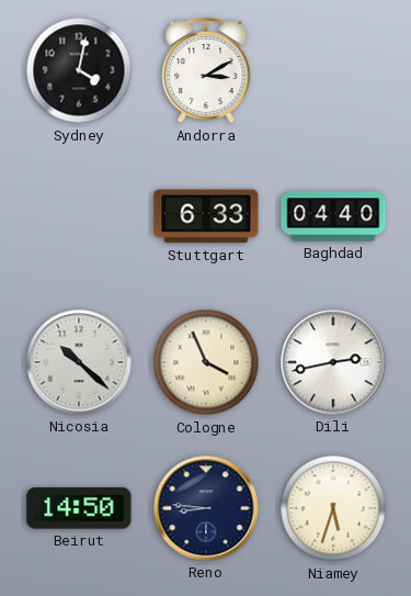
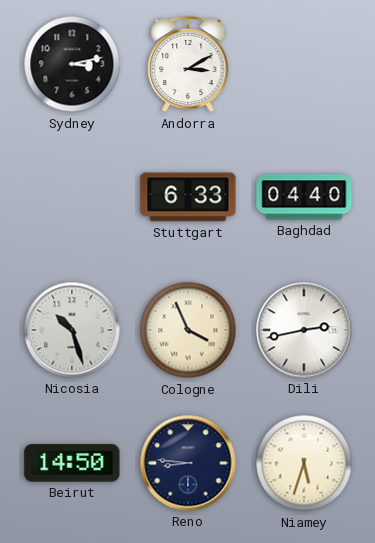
Sydney: 4:02 -> 3:13 (72, 64)
Nicosia: 10:22 -> 10:27 (72, 330)
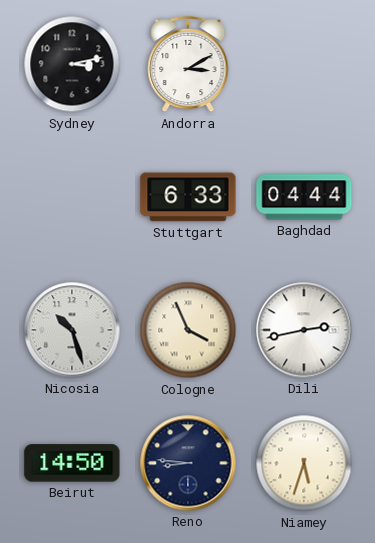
Baghdad: 04:40 -> 04:44 (304, 197)
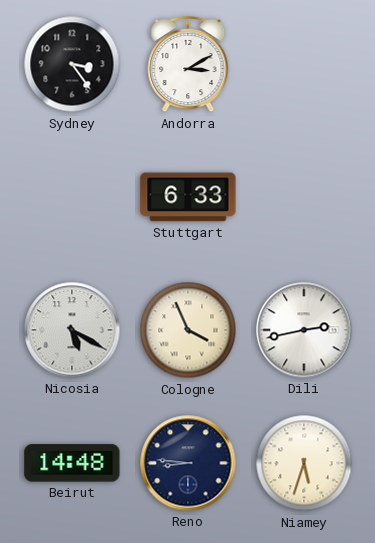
Sydney: 3:13 -> 3:24 (72, 64)
Baghdad: 04:44 -> none (304, 197)
Nicosia: 10:27 -> 5:20 (72, 330)
Beirut: 14:50 -> 14:48 (72, 463)
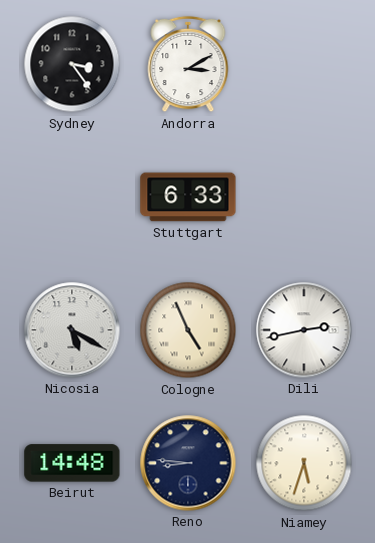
Cologne: 3:56 -> 4:56 (188, 330)
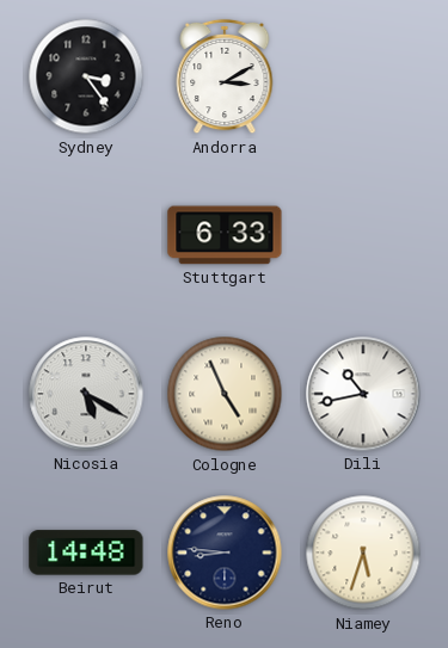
Dili: 2:43 -> 10:43 (363, 394)
